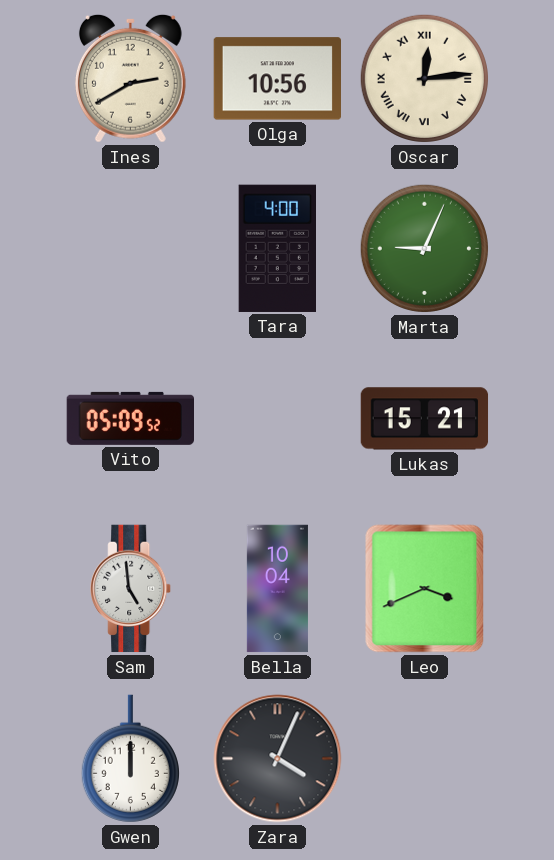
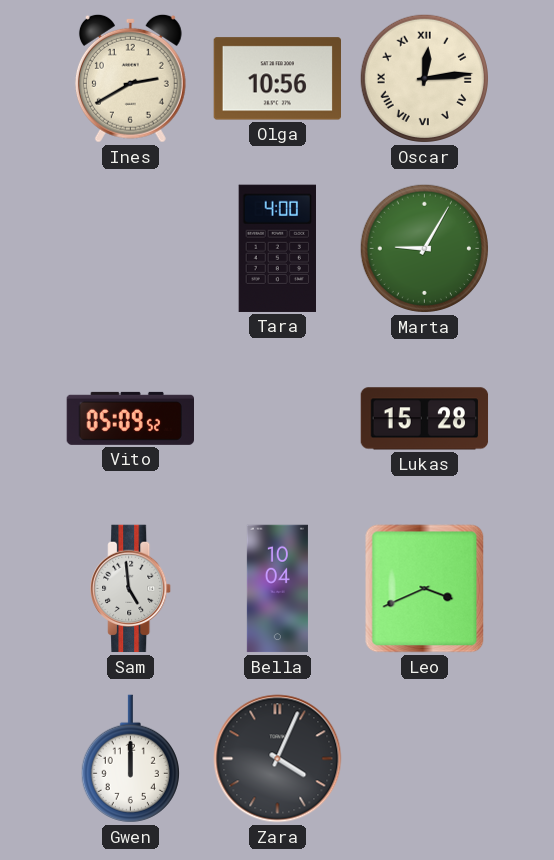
Marta: 9:04 -> 9:05 (424, 248)
Lukas: 15:21 -> 15:28 (425, 419)
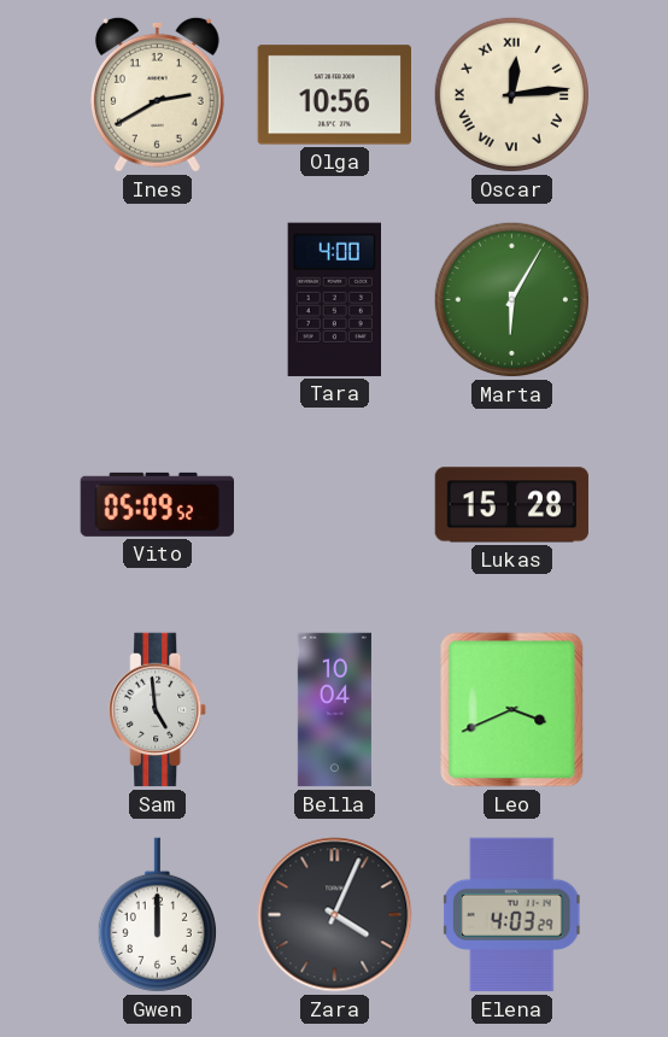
Marta: 9:05 -> 6:05 (511, 299)
Elena: none -> 4:03 (512, 915)
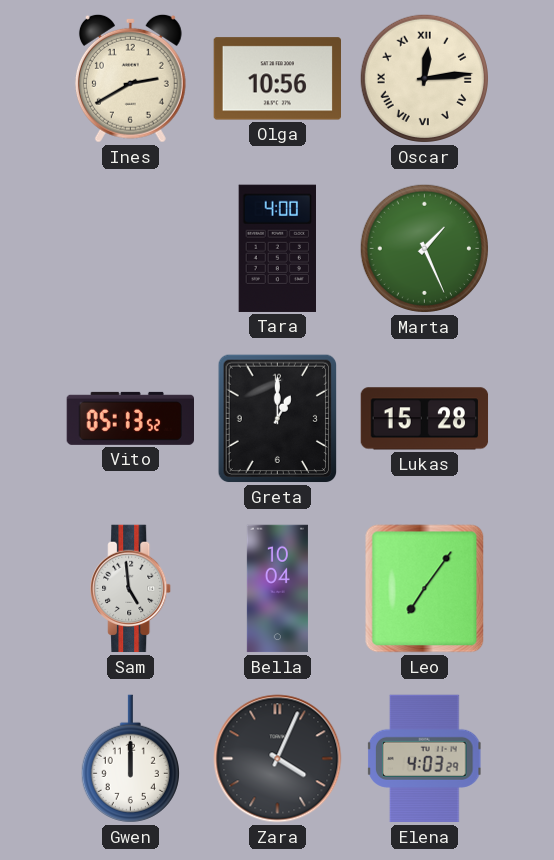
Marta: 6:05 -> 1:26 (424, 248)
Vito: 05:09 -> 05:13 (130, 418)
Greta: none -> 1:00 (278, 419)
Leo: 3:41 -> 7:06 (425, 589)
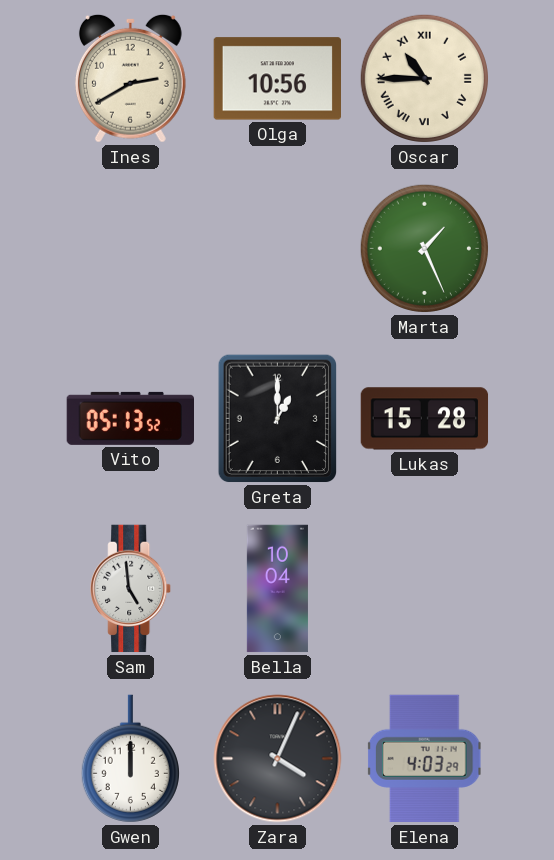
Oscar: 12:14 -> 10:45 (424, 78)
Tara: 4:00 -> none (277, 248)
Leo: 7:06 -> none (425, 589)
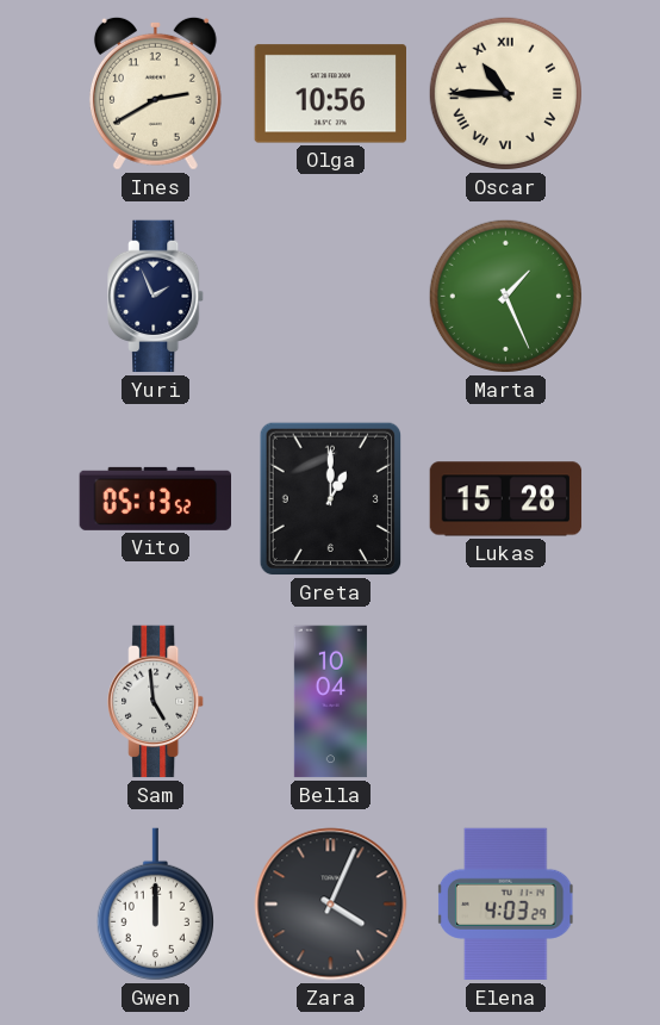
Yuri: none -> 1:56 (156, 297)
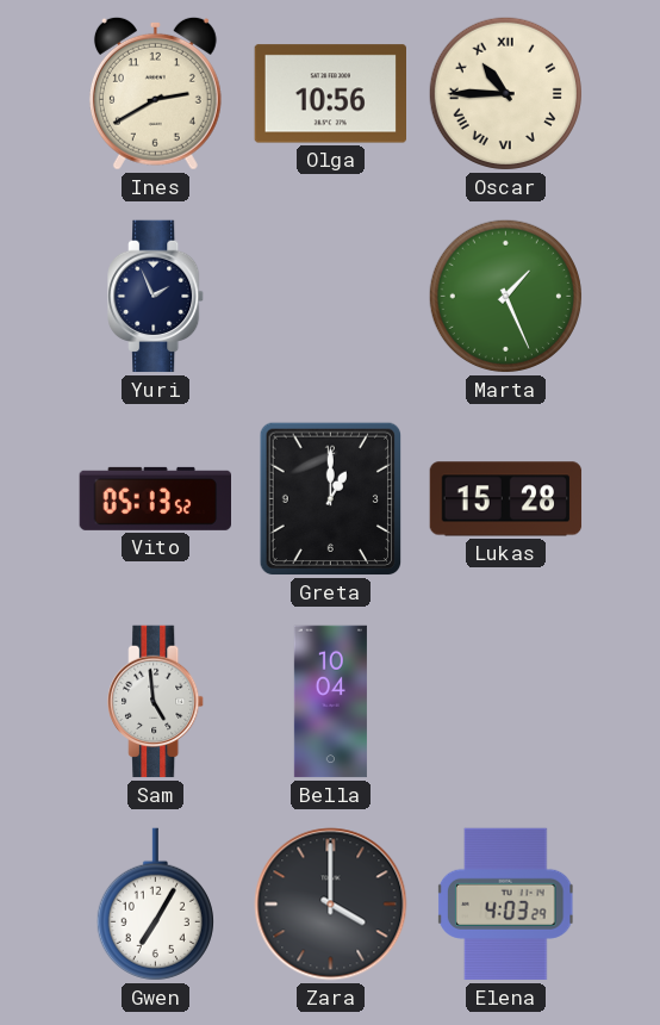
Gwen: 12:00 -> 7:05 (155, 905)
Zara: 4:04 -> 4:00 (331, 905)
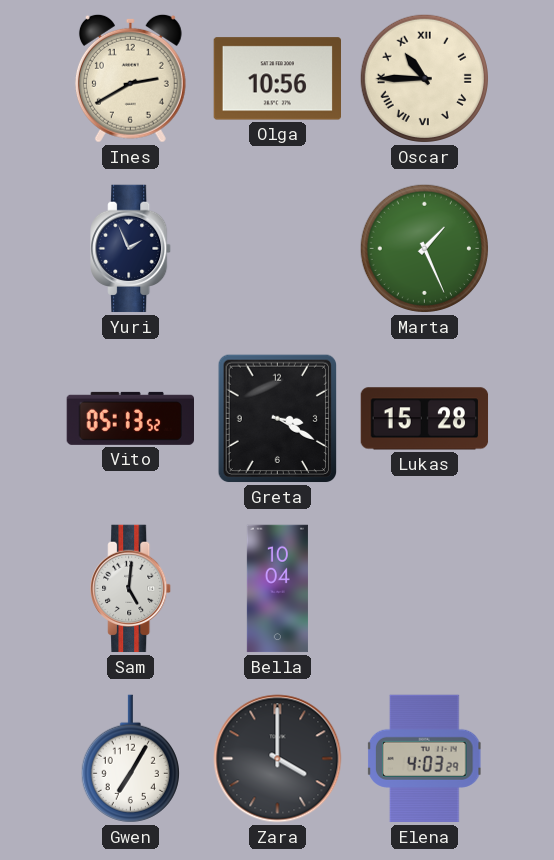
Greta: 1:00 -> 3:20 (278, 419)
Sam: 4:59 -> 5:01 (131, 589)
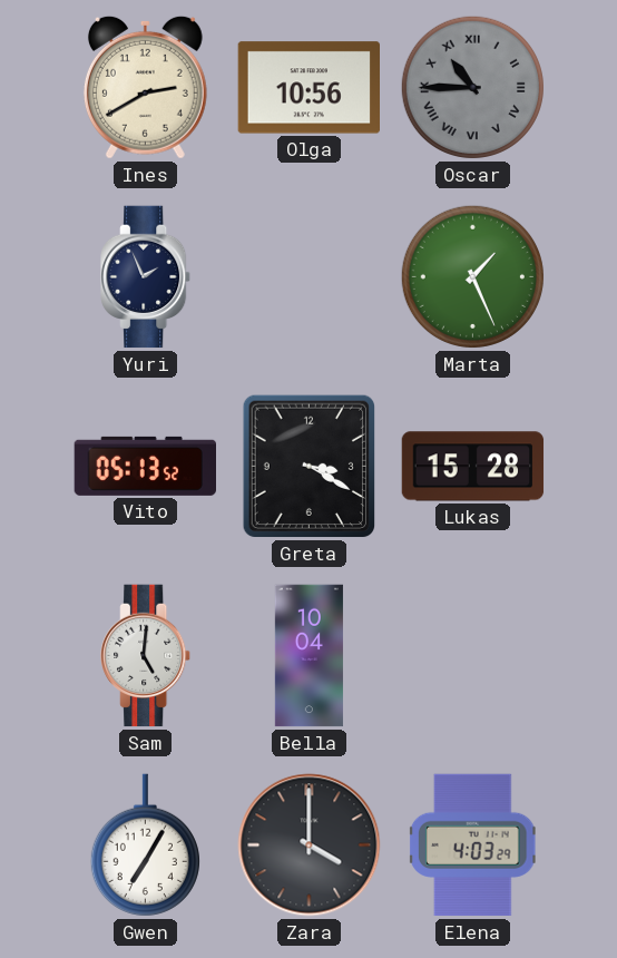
Oscar dial: cream -> grey (472, 87)
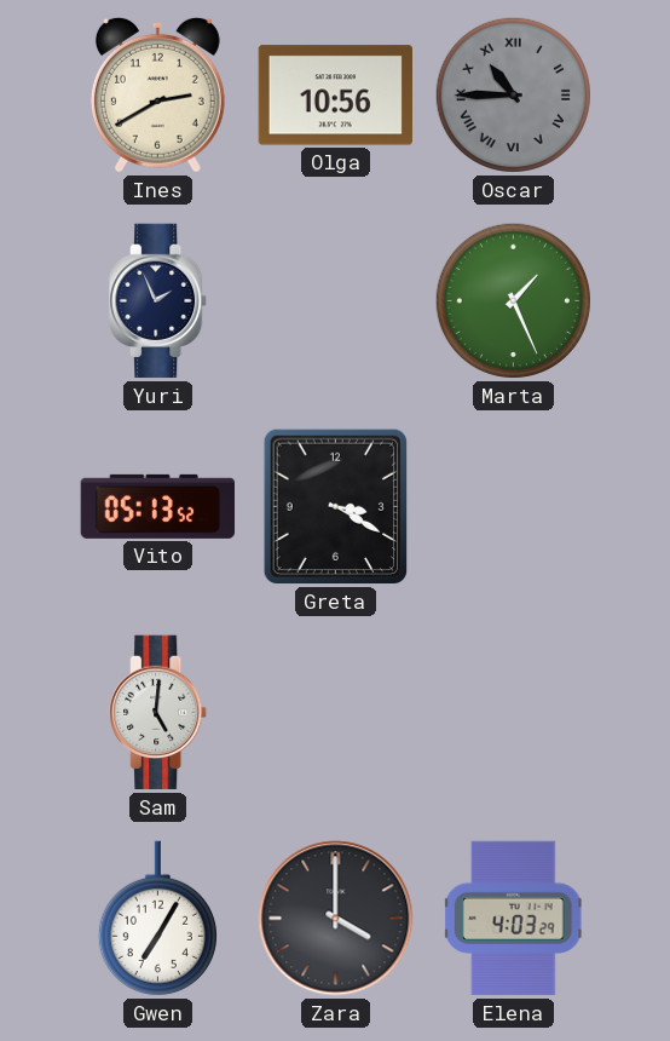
Lukas: 15:28 -> none (473, 467)
Bella: 10:04 -> none (308, 656)
